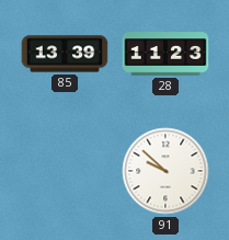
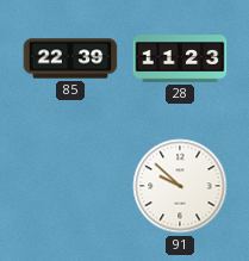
85: 13:39 -> 22:39 (70, 58)
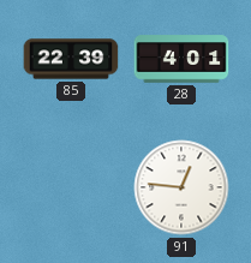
28: 11:23 -> 4:01 (181, 59)
91: 9:52 -> 12:46 (181, 187)
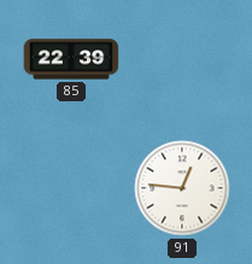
28: 4:01 -> none (181, 59)
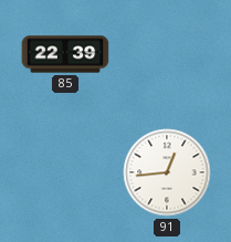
91: 12:46 -> 12:44 (167, 172)
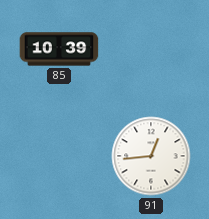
85: 22:39 -> 10:39 (59, 49)
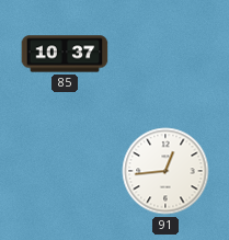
85: 10:39 -> 10:37 (65, 54)
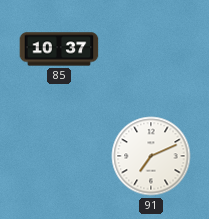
91: 12:44 -> 7:11 (151, 156)
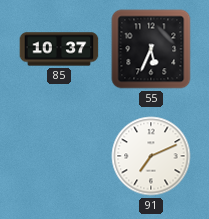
55: none -> 5:34 (151, 49)
